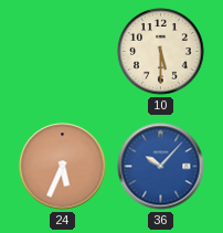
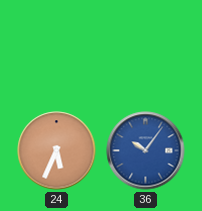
10: 5:30 -> none (161, 52)
36: 10:07 -> 10:06 (146, 151)
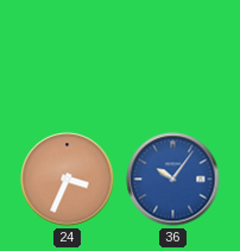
24: 5:34 -> 3:34 (68, 180)
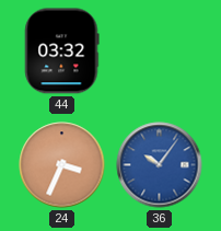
44: none -> 03:32 (62, 51)
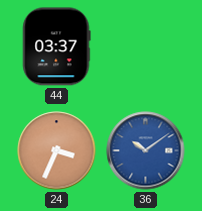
44: 03:32 -> 03:37 (57, 47)
36: 10:06 -> 10:09 (146, 151)
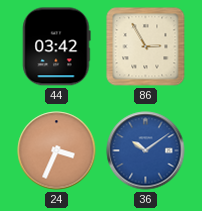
44: 03:37 -> 03:42 (57, 47)
86: none -> 2:55 (146, 47)
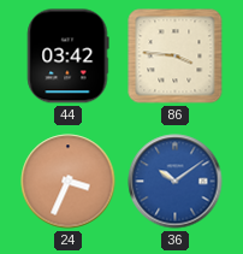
86: 2:55 -> 3:46 (176, 57)
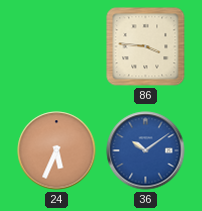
44: 03:42 -> none (69, 57)
24: 3:34 -> 5:34 (57, 151)
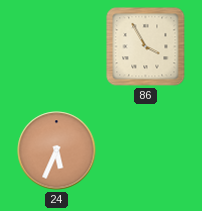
86: 3:46 -> 3:55 (146, 47)
36: 10:09 -> none (146, 151)
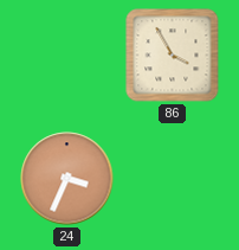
24: 5:34 -> 3:34 (67, 179)
